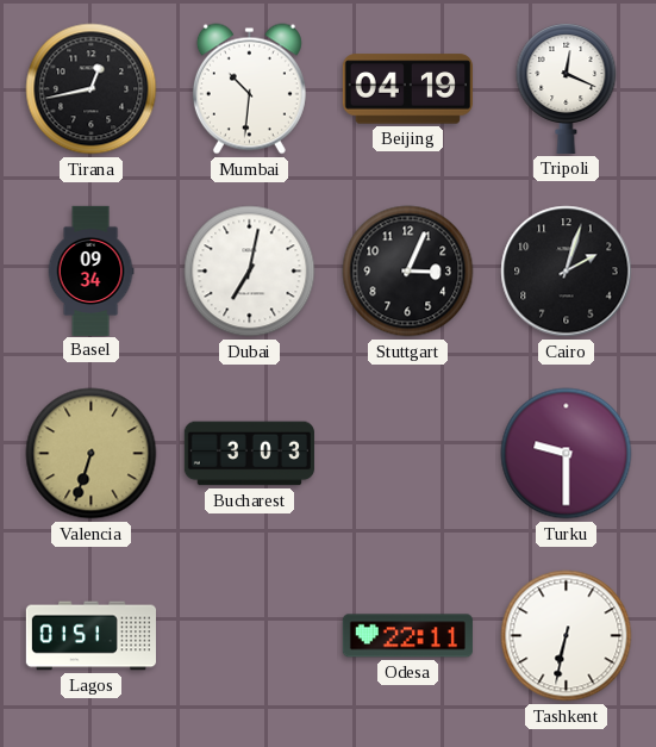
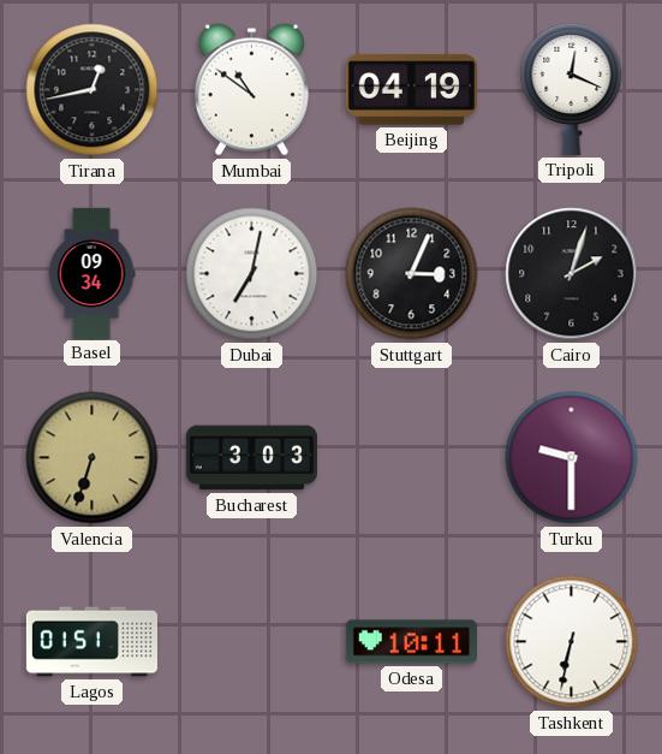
Mumbai: 10:31 -> 10:51 (251, 90)
Odesa: 22:11 -> 10:11 (411, 642)
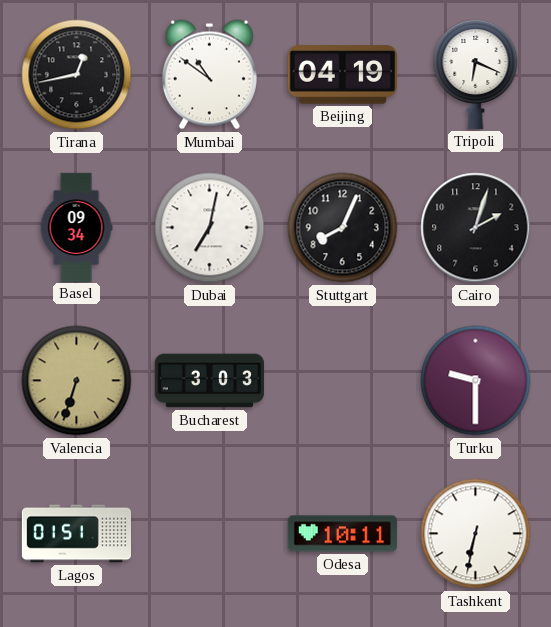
Tripoli: 12:19 -> 6:19 (476, 75)
Stuttgart: 3:04 -> 8:04 (343, 228)
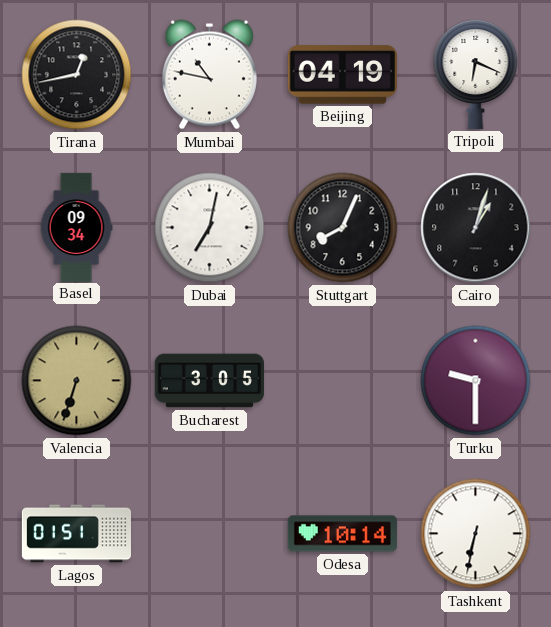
Mumbai: 10:51 -> 10:47 (209, 75)
Cairo: 2:03 -> 1:03 (476, 228)
Bucharest: 3:03 -> 3:05 (209, 381)
Odesa: 10:11 -> 10:14 (342, 534)
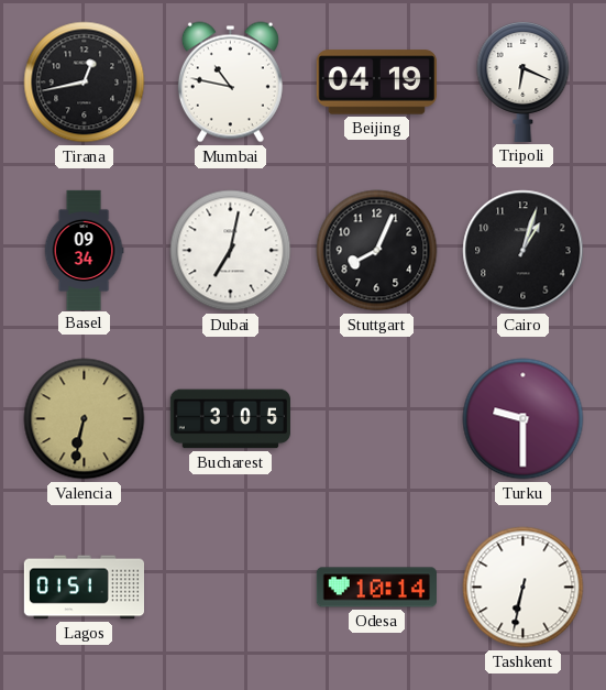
Valencia: 6:33 -> 6:32 (85, 419)
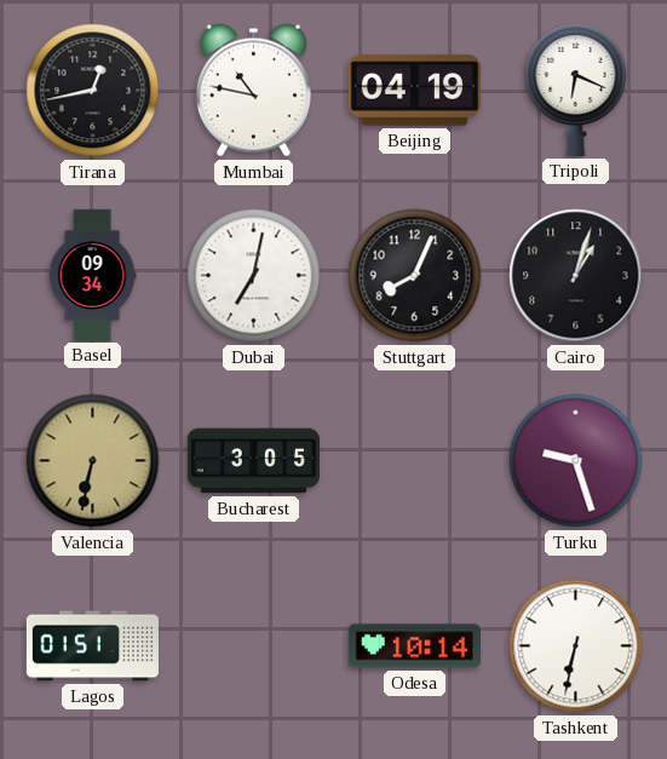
Turku: 9:30 -> 9:27 (576, 461)
